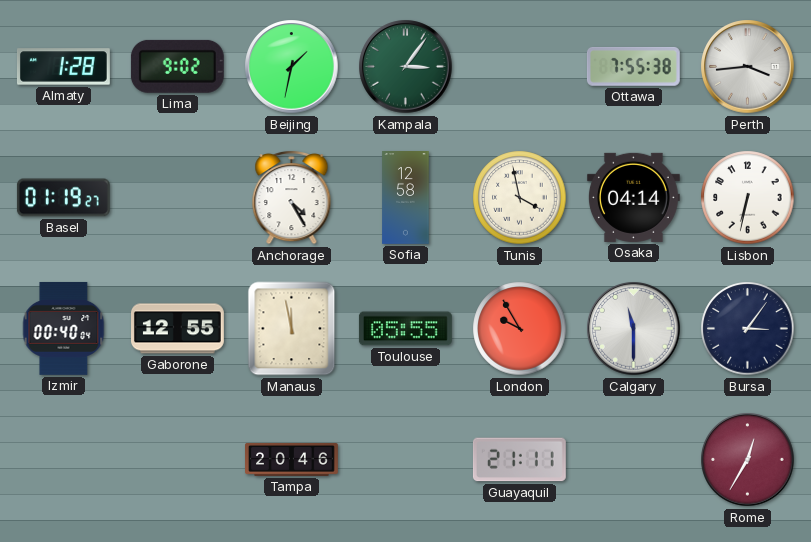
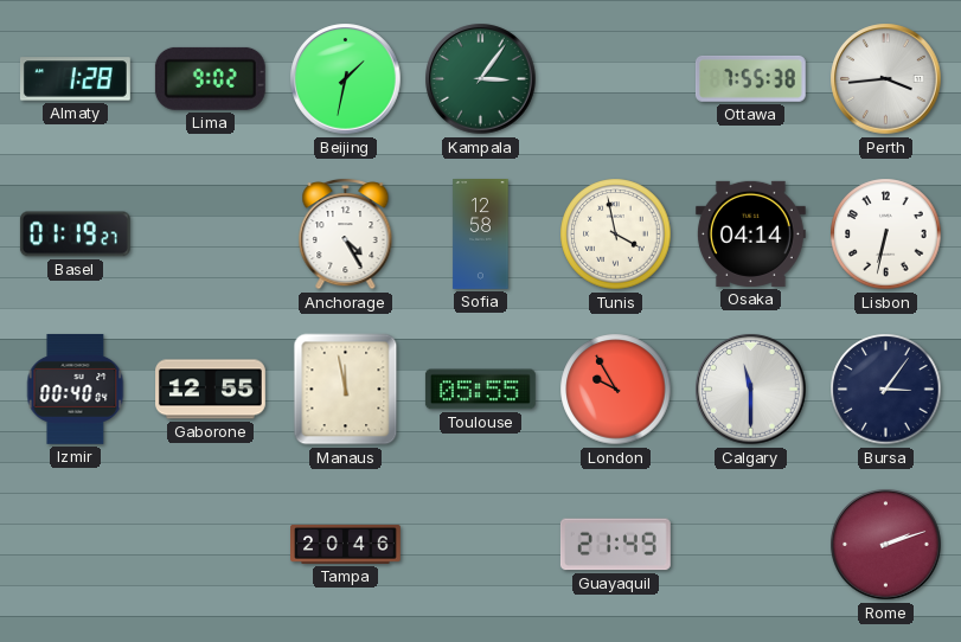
Guayaquil: 21:11 -> 21:49 (615, 545)
Rome: 12:35 -> 2:12 (886, 545)
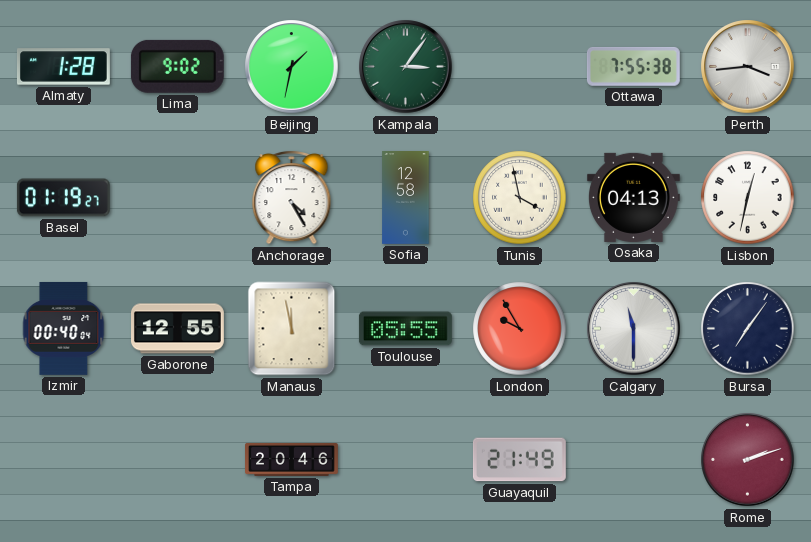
Osaka: 04:14 -> 04:13 (633, 197)
Lisbon: 6:32 -> 12:32 (748, 198)
Bursa: 3:06 -> 7:06 (748, 329)
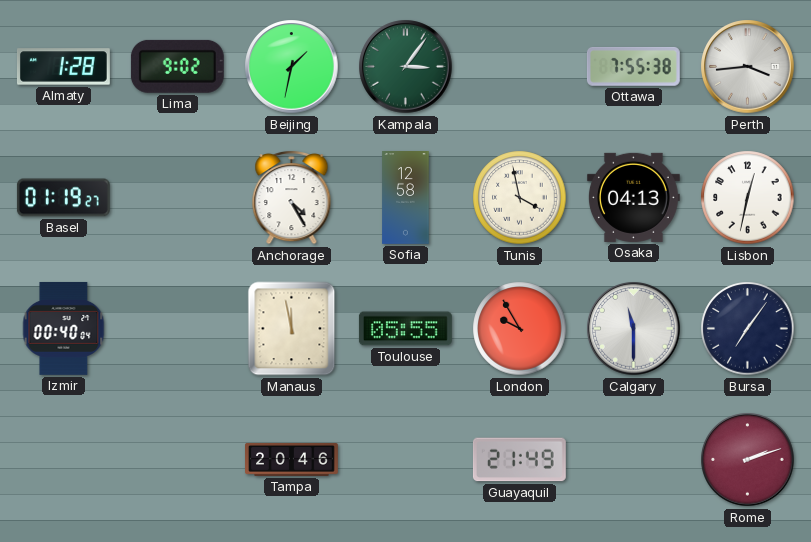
Gaborone: 12:55 -> none (178, 329)
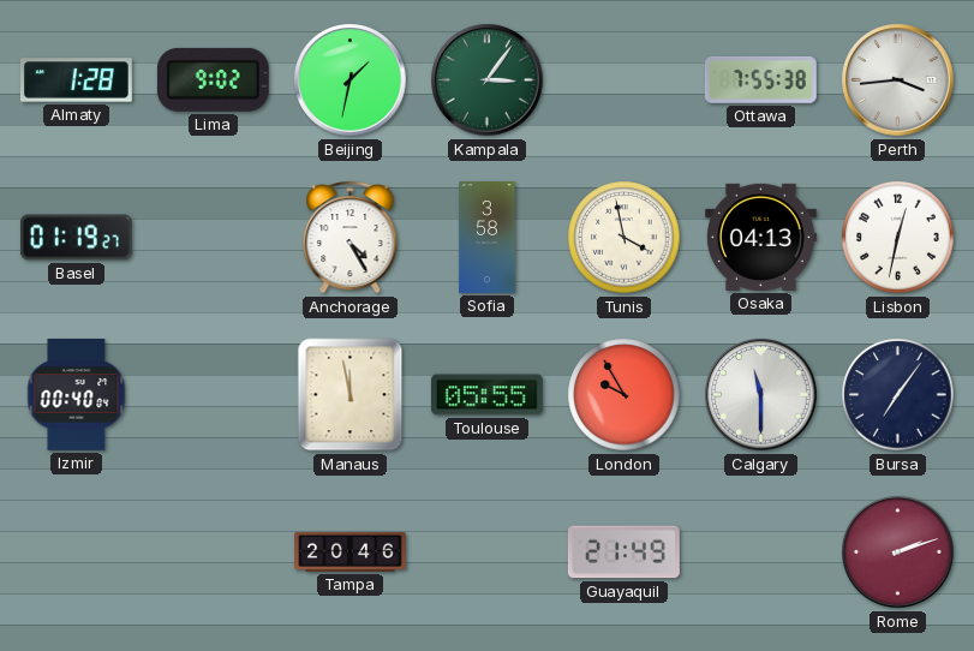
Sofia: 12:58 -> 3:58 (488, 238)
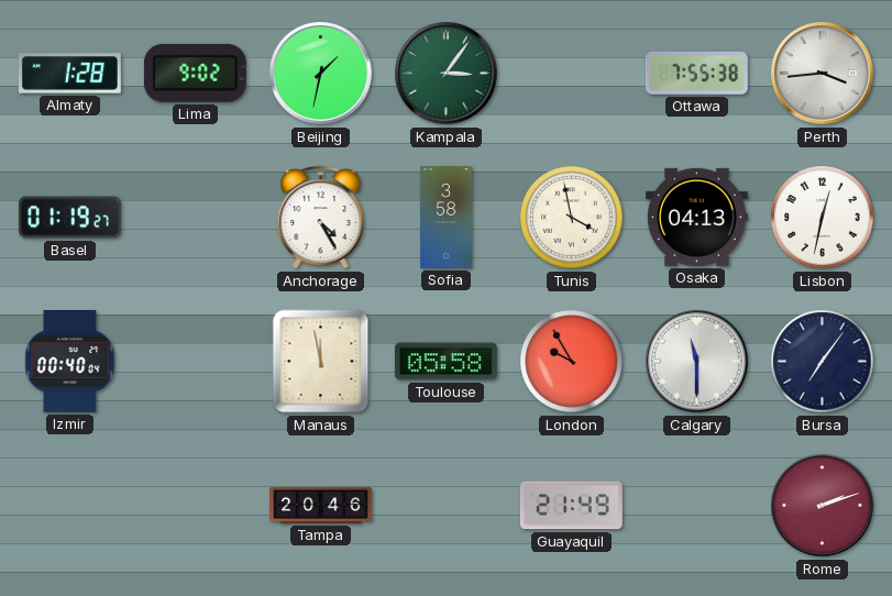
Toulouse: 05:55 -> 05:58 (445, 362)
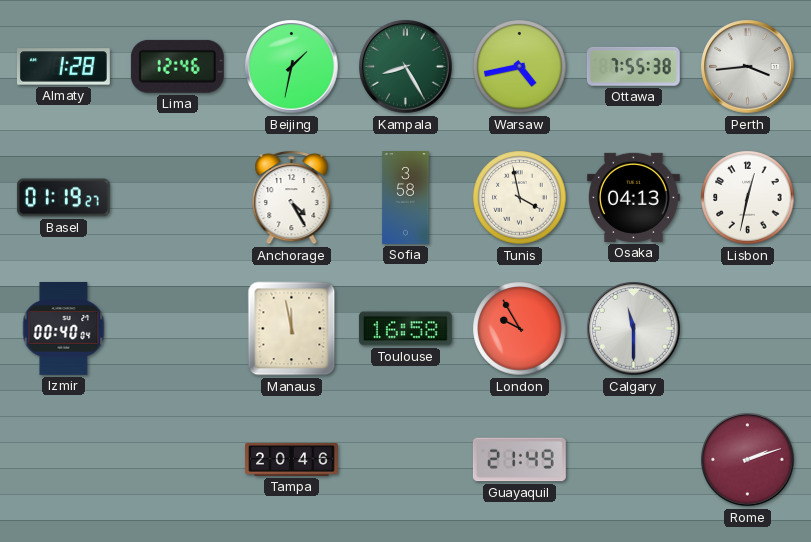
Lima: 9:02 -> 12:46 (177, 66)
Kampala: 3:06 -> 8:25 (406, 67)
Warsaw: none -> 4:43 (520, 67)
Toulouse: 05:58 -> 16:58 (405, 329)
Bursa: 7:06 -> none (823, 362)
